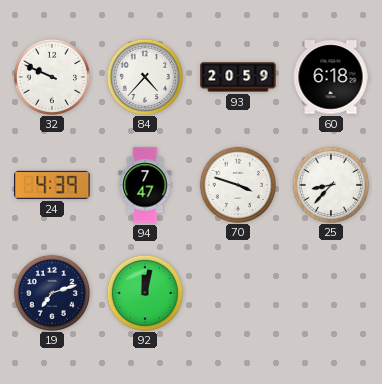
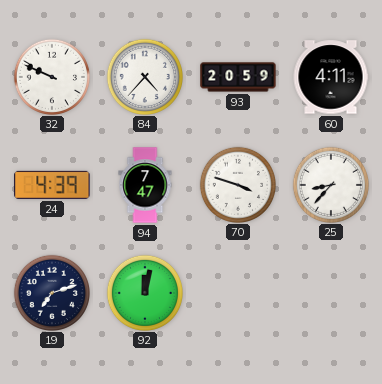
60: 6:18 -> 4:11 (331, 77)
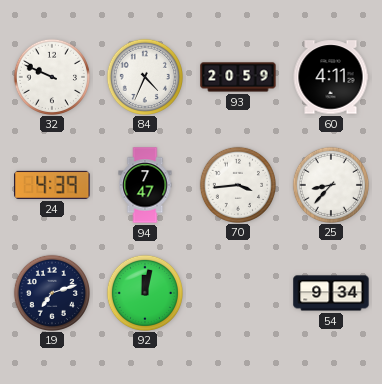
84: 4:37 -> 4:34 (144, 76)
70: 3:48 -> 3:44 (237, 184)
54: none -> 9:34 (331, 293)
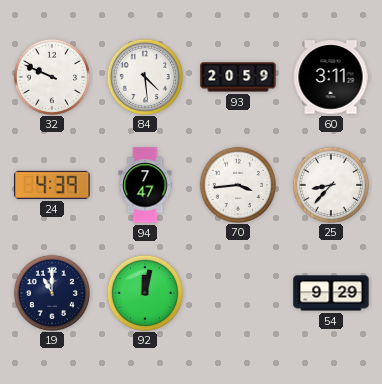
84: 4:34 -> 4:29 (144, 76)
60: 4:11 -> 3:11 (331, 77)
19: 7:12 -> 11:00 (51, 292)
54: 9:34 -> 9:29 (331, 293)
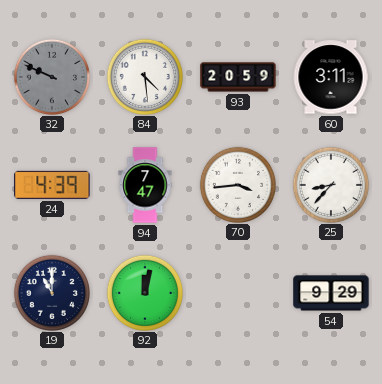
32 dial: white -> grey (51, 76)
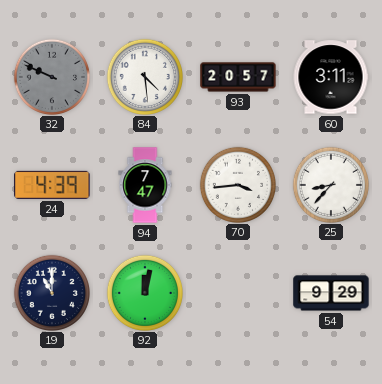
93: 20:59 -> 20:57 (238, 77)
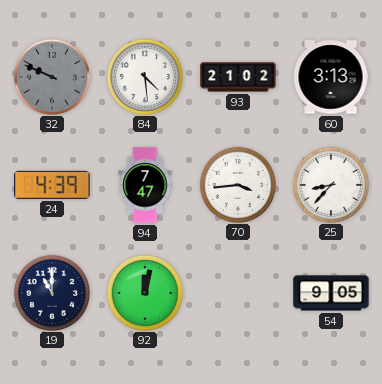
93: 20:57 -> 21:02 (238, 77)
60: 3:11 -> 3:13 (331, 77)
54: 9:29 -> 9:05 (331, 293)
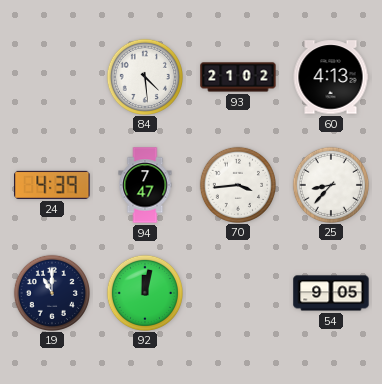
32: 9:49 -> none (51, 76)
60: 3:13 -> 4:13 (331, 77)
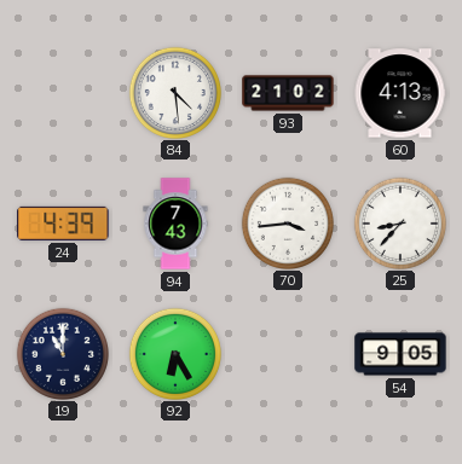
94: 7:47 -> 7:43 (175, 224)
92: 12:02 -> 6:25 (174, 353)
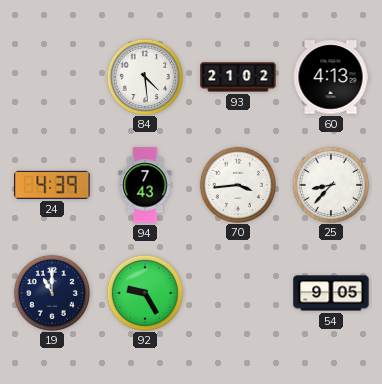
92: 6:25 -> 9:25 (144, 292)
